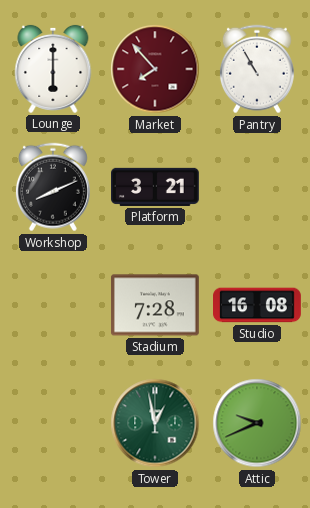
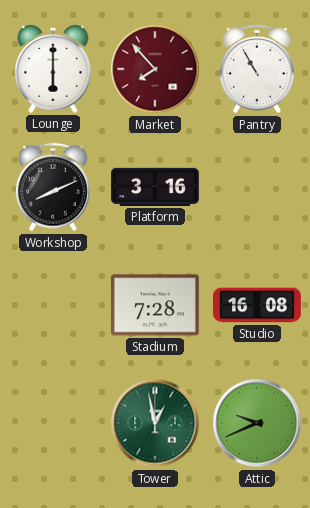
Platform: 3:21 -> 3:16 (156, 187)
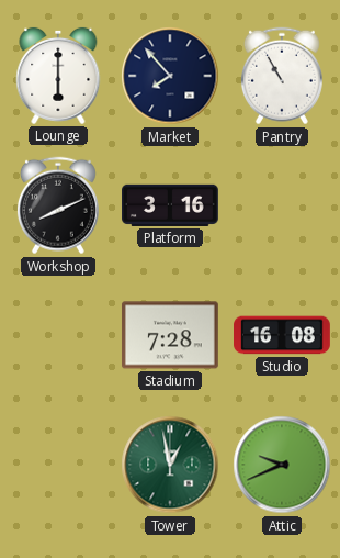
Market dial: burgundy -> navy (170, 76)
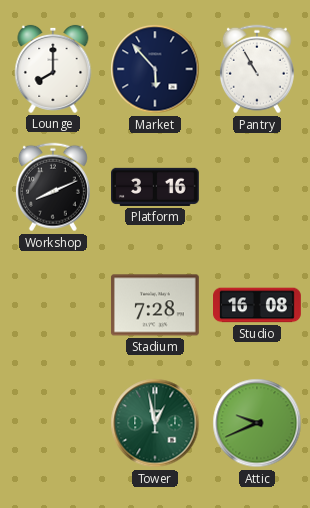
Lounge: 6:00 -> 8:00 (53, 69)
Market: 7:53 -> 5:53 (155, 69)
